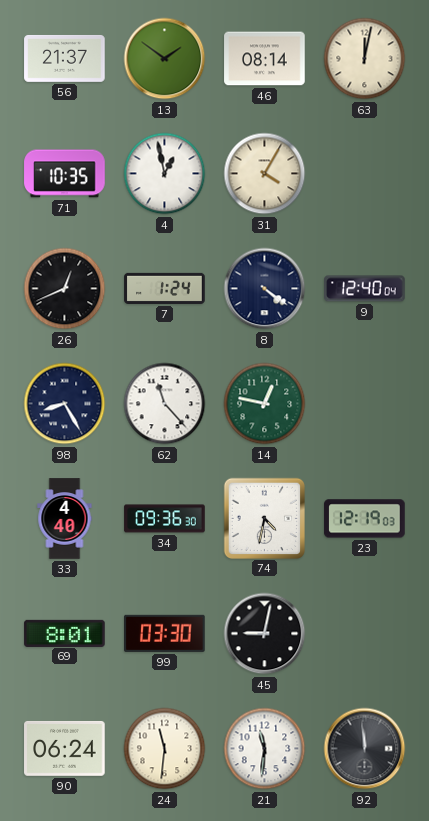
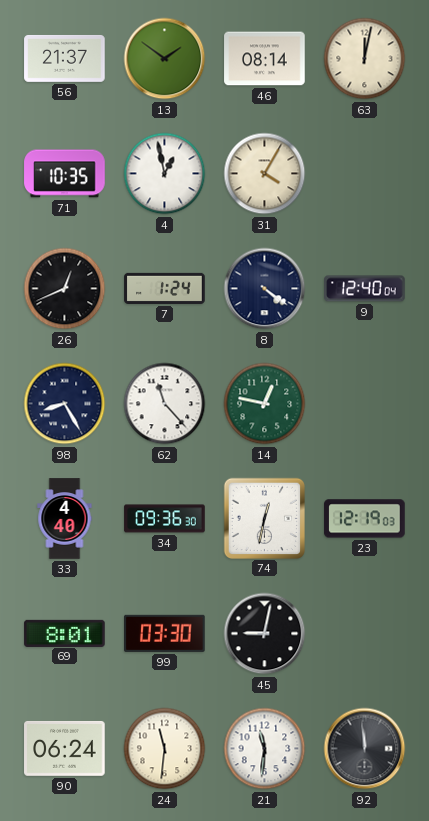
74: 4:32 -> 12:32 (265, 518)
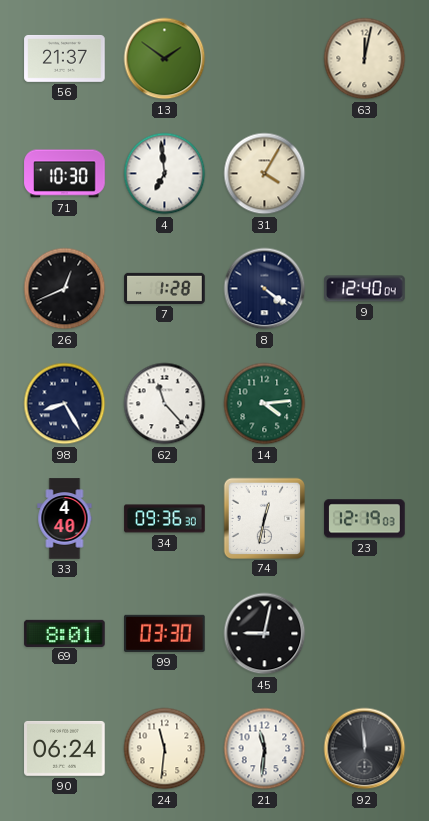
46: 08:14 -> none (265, 59)
71: 10:35 -> 10:30 (65, 174)
4: 12:58 -> 6:59 (165, 174)
7: 1:24 -> 1:28 (165, 288)
14: 12:47 -> 4:14 (265, 404)
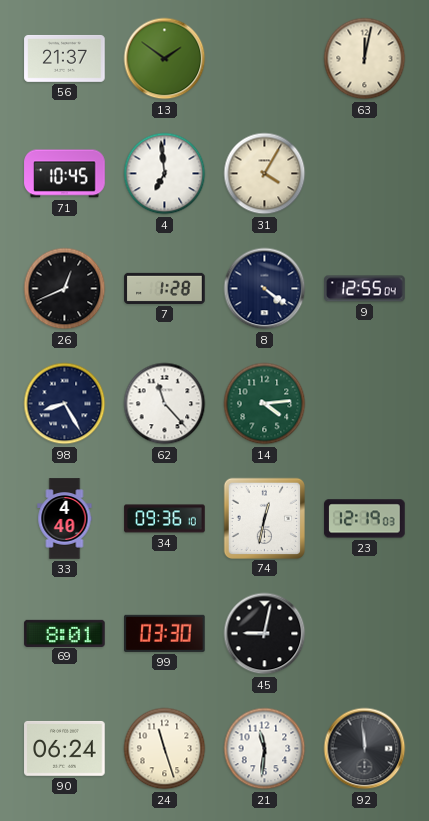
71: 10:30 -> 10:45 (65, 174)
9: 12:40 -> 12:55 (365, 289)
34: 09:36:30 -> 09:36:10 (165, 519)
24: 11:31 -> 11:27 (165, 749)
